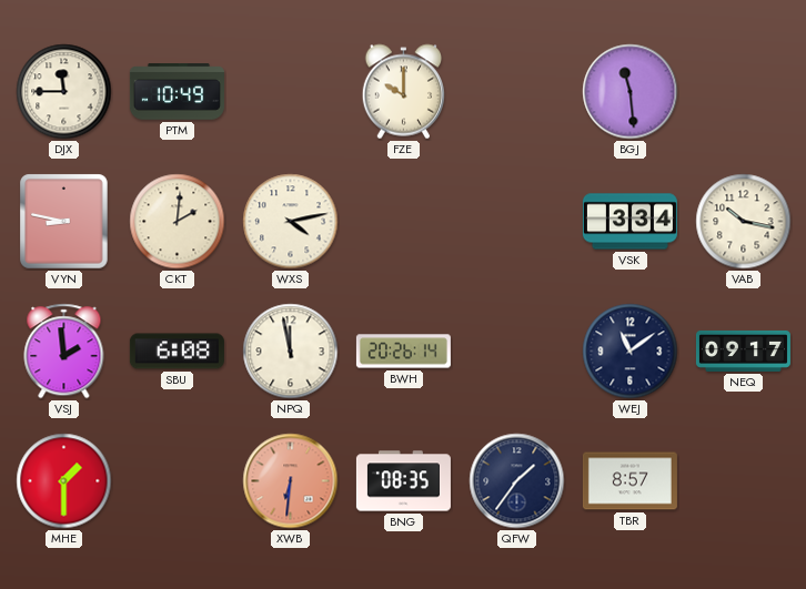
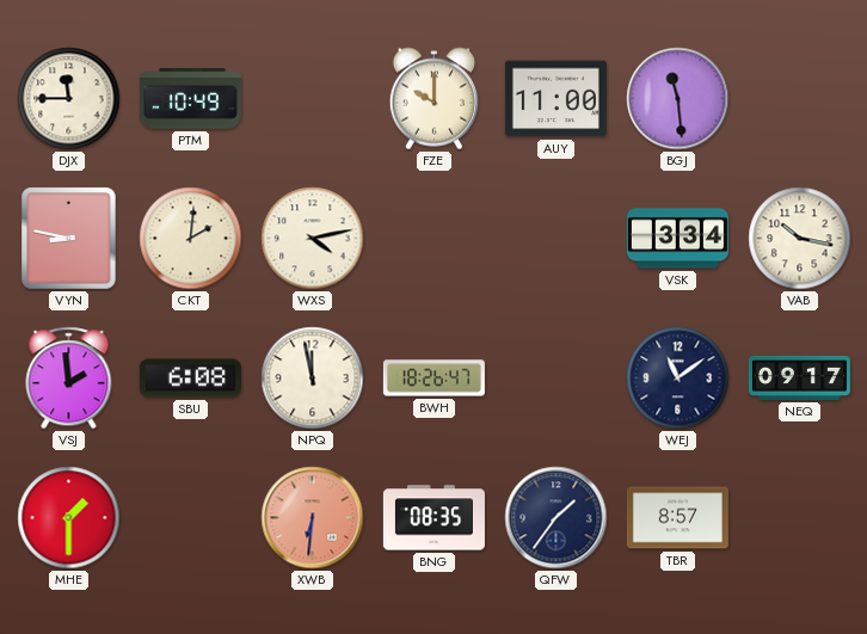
AUY: none -> 11:00 (555, 99)
BWH: 20:26 -> 18:26 (433, 378)
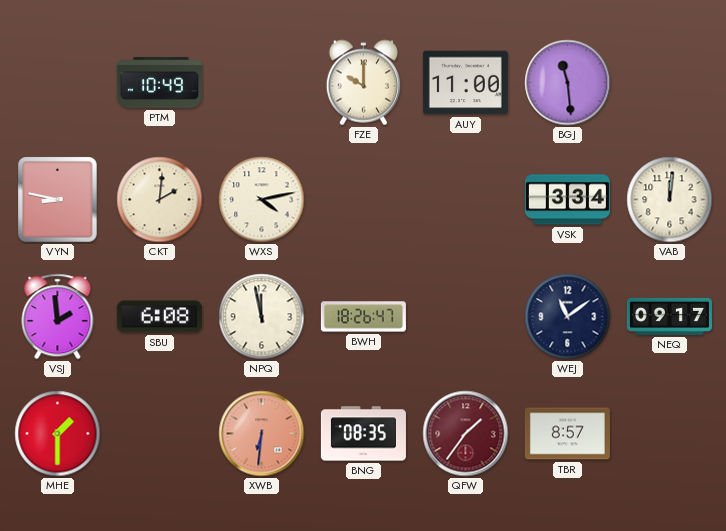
DJX: 11:45 -> none (69, 99)
VAB: 10:17 -> 12:01 (670, 200)
QFW dial: navy -> burgundy (466, 434)
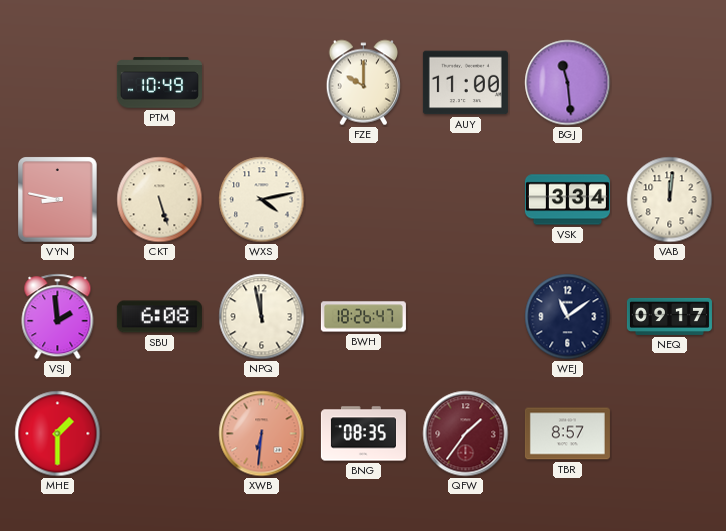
CKT: 2:01 -> 5:27 (160, 200)
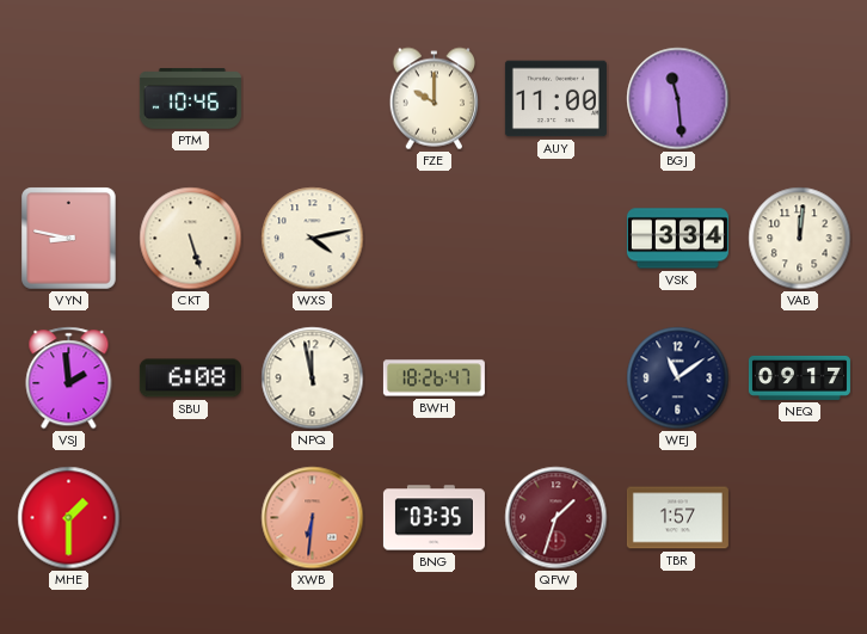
PTM: 10:49 -> 10:46 (190, 99)
BNG: 08:35 -> 03:35 (433, 518)
QFW: 1:36 -> 1:33 (557, 518)
TBR: 8:57 -> 1:57 (677, 518)
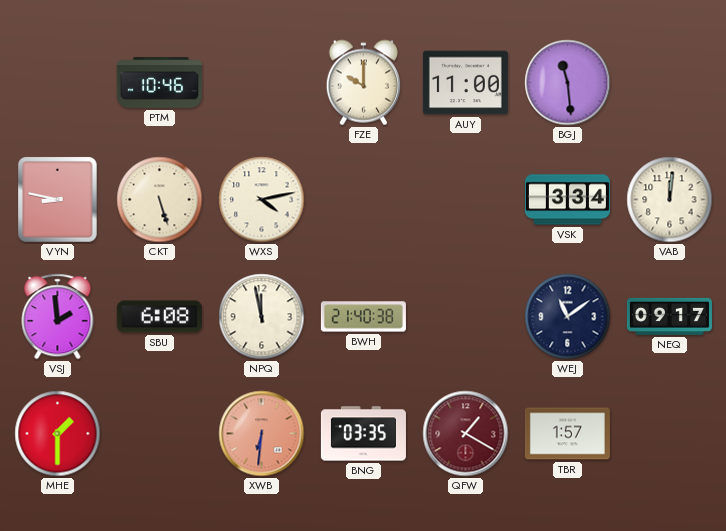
BWH: 18:26 -> 21:40 (363, 317)
QFW: 1:33 -> 1:20 (466, 434)
